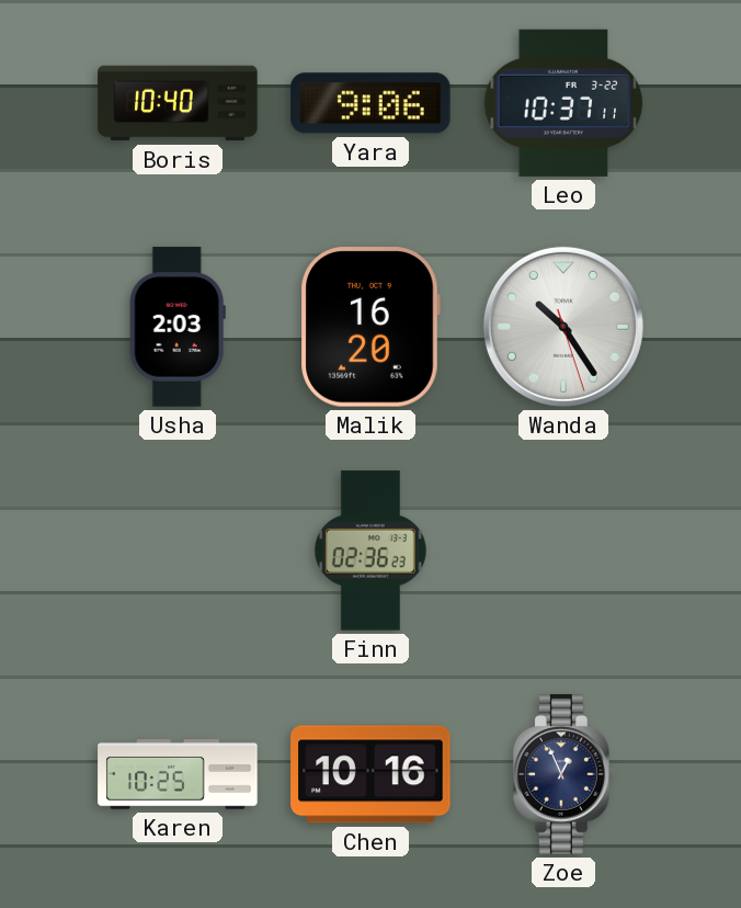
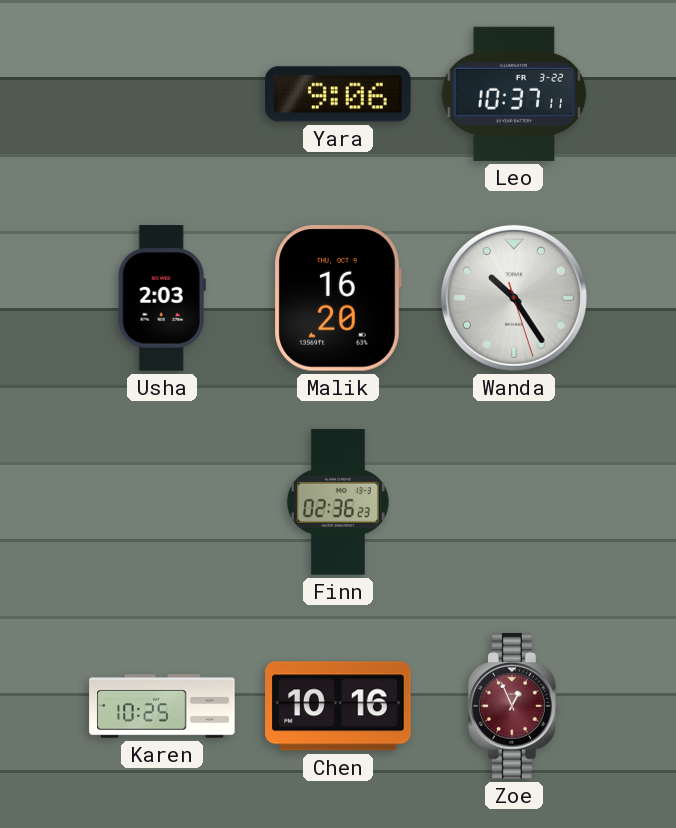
Boris: 10:40 -> none (178, 103)
Zoe dial: navy -> burgundy (515, 706)
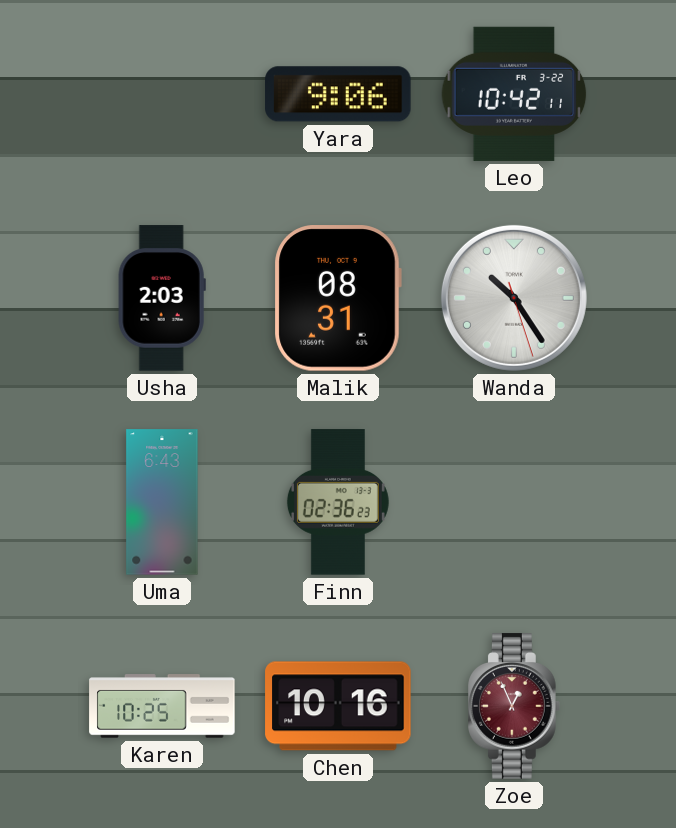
Leo: 10:37 -> 10:42 (514, 94)
Malik: 16:20 -> 08:31 (338, 298)
Uma: none -> 6:43 (162, 502)
